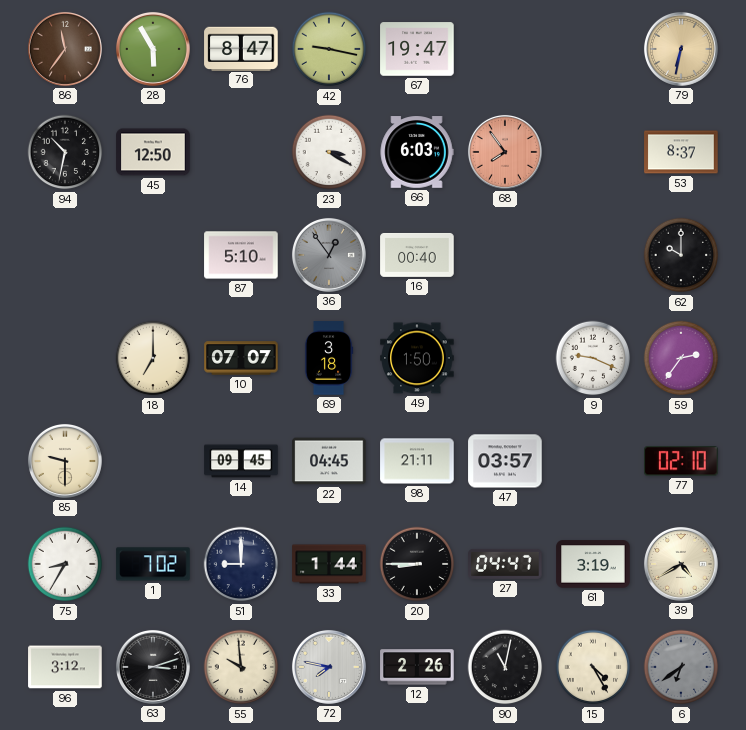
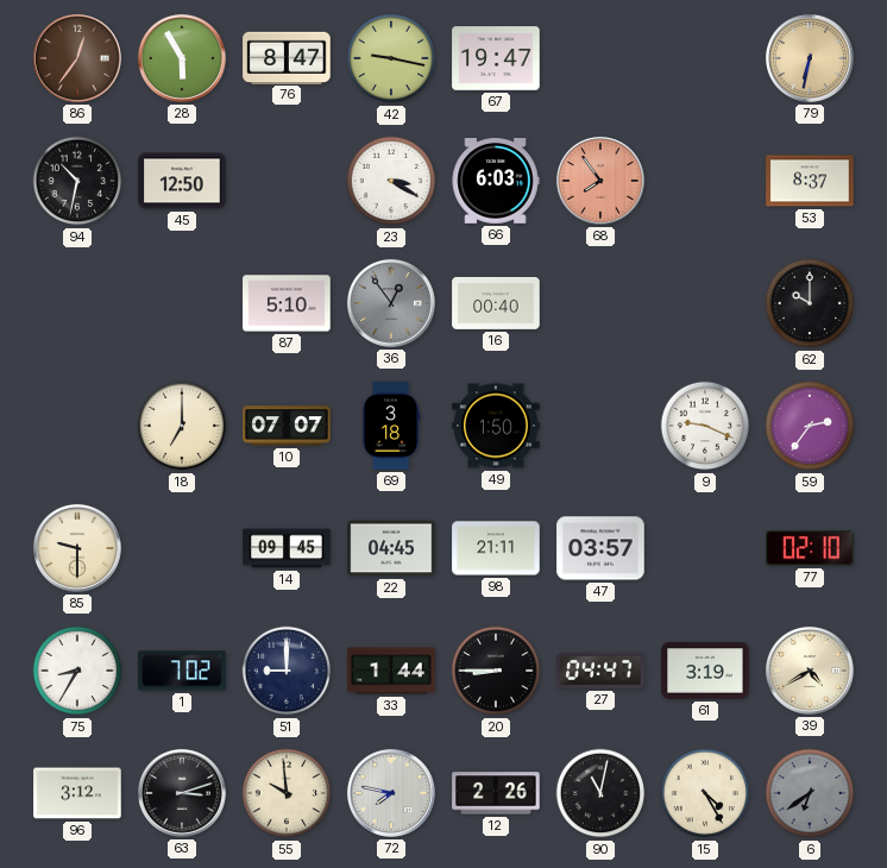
86: 11:36 -> 12:36 (77, 58)
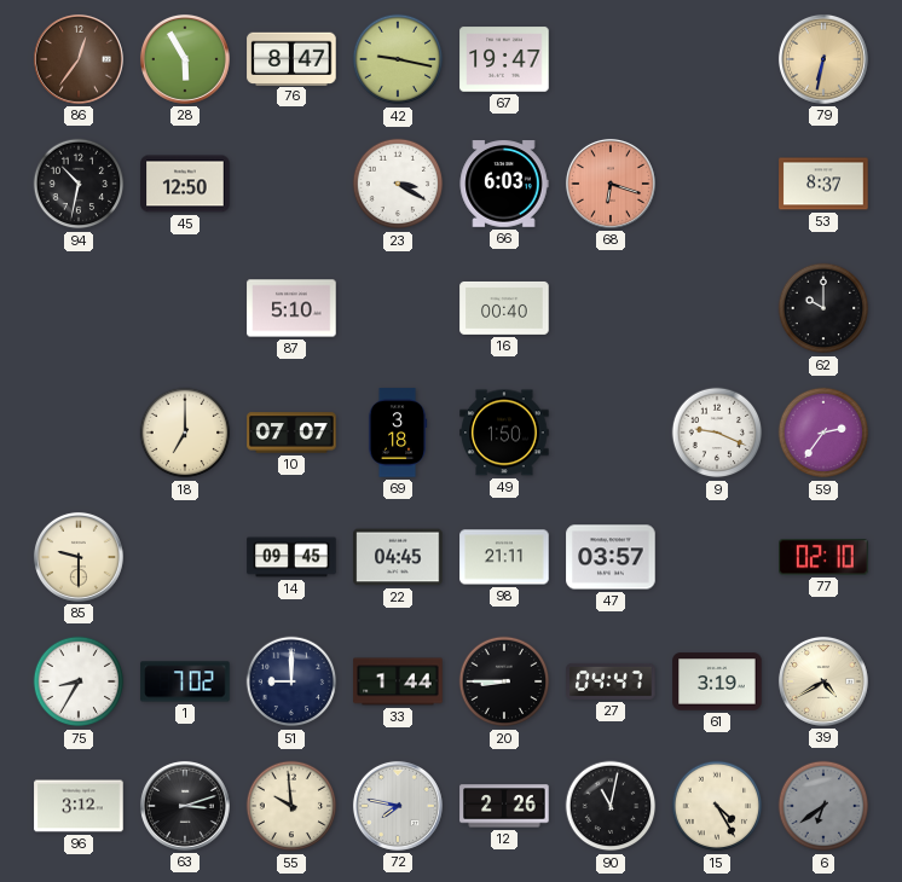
68: 7:54 -> 6:18 (611, 184)
36: 12:54 -> none (391, 303)
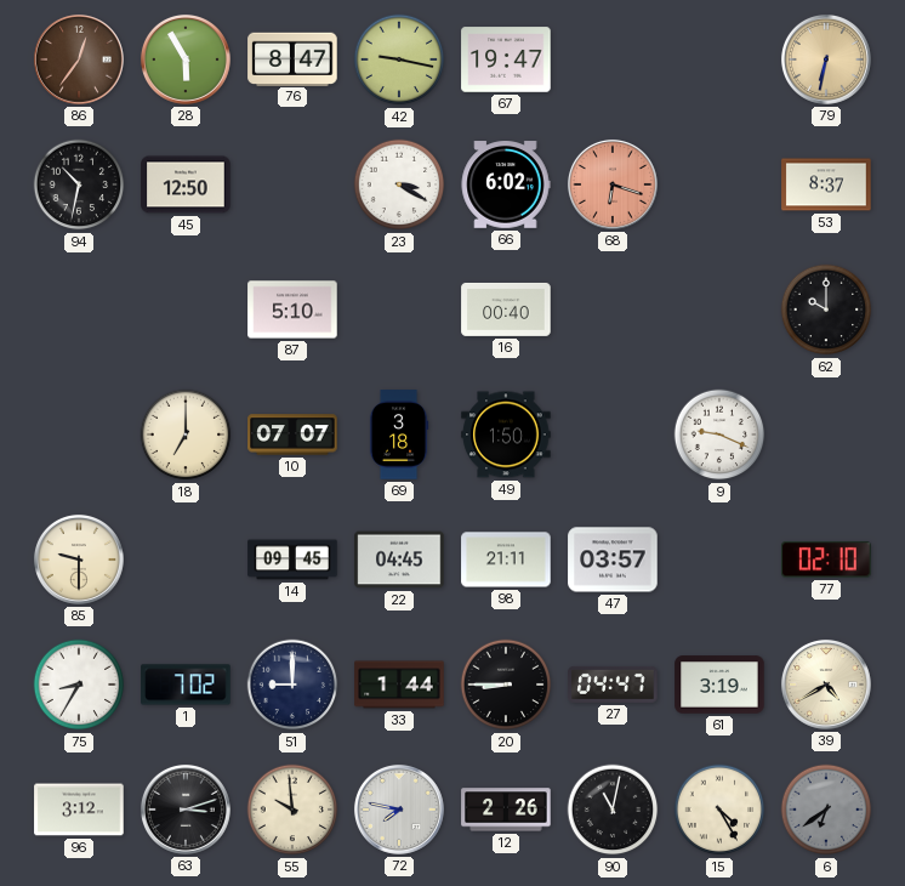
66: 6:03 -> 6:02 (506, 184)
59: 2:36 -> none (823, 433)
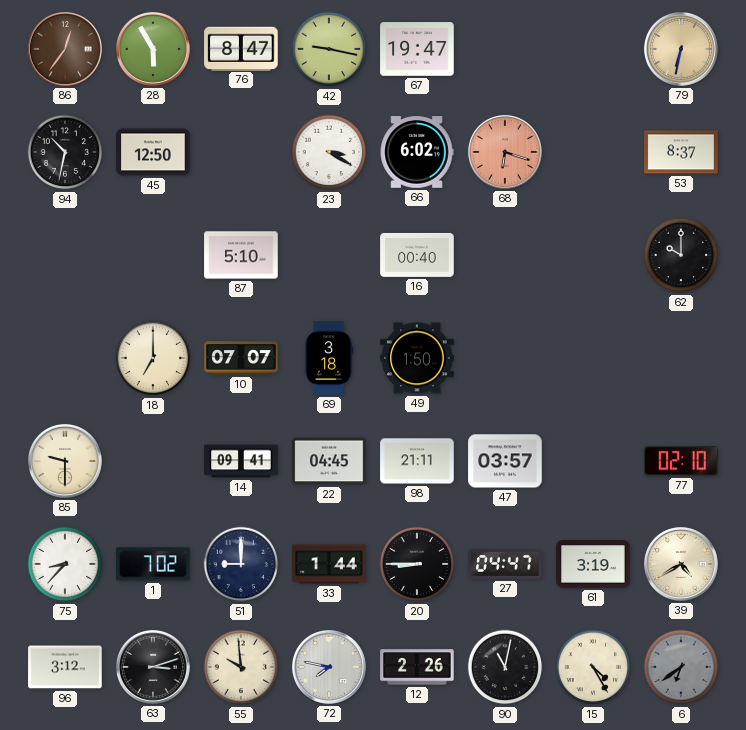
9: 9:19 -> none (719, 435)
14: 09:45 -> 09:41 (241, 461)
75: 8:35 -> 8:37 (65, 564)
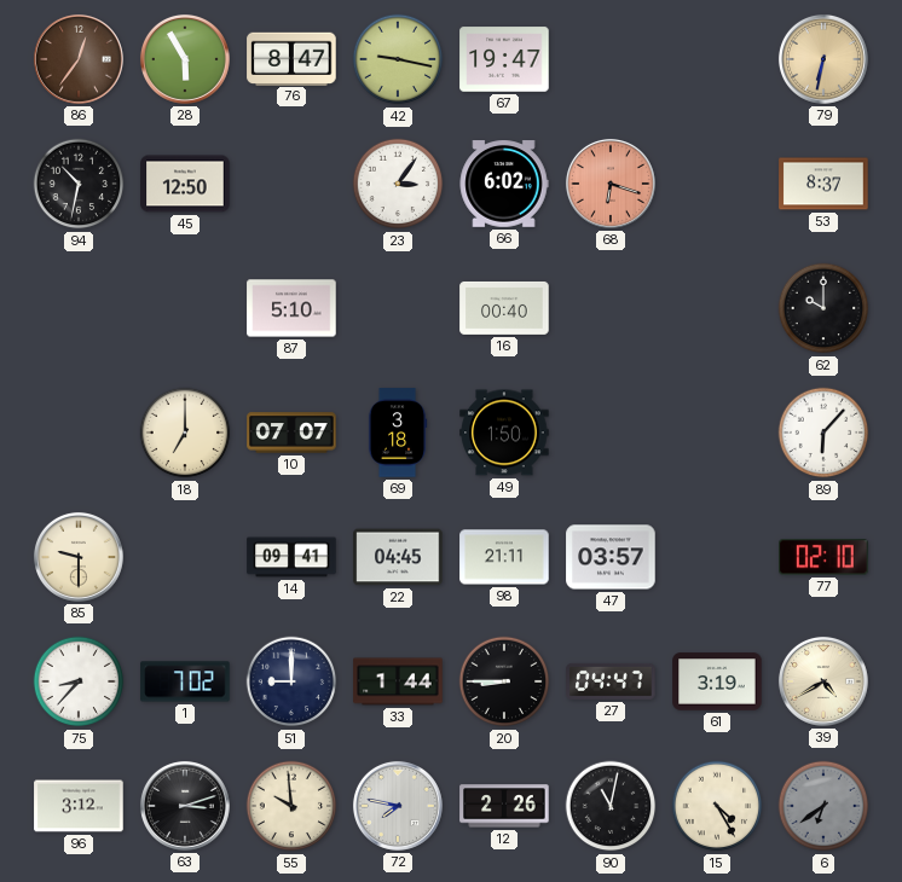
23: 3:20 -> 3:06 (398, 184)
89: none -> 6:07 (823, 433)
